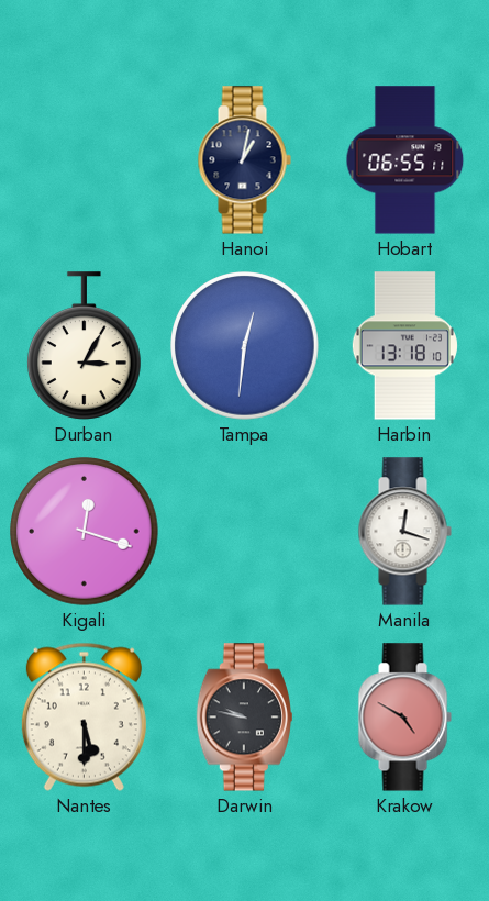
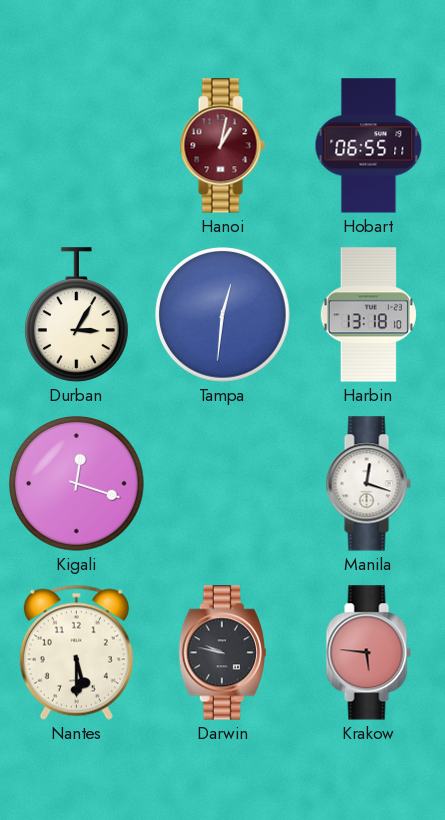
Hanoi dial: navy -> burgundy (222, 146)
Krakow: 4:50 -> 5:46 (368, 653)
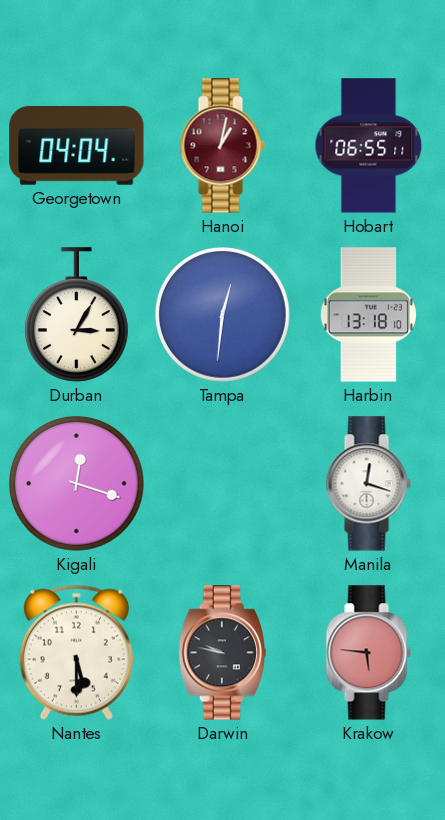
Georgetown: none -> 04:04 (77, 146)
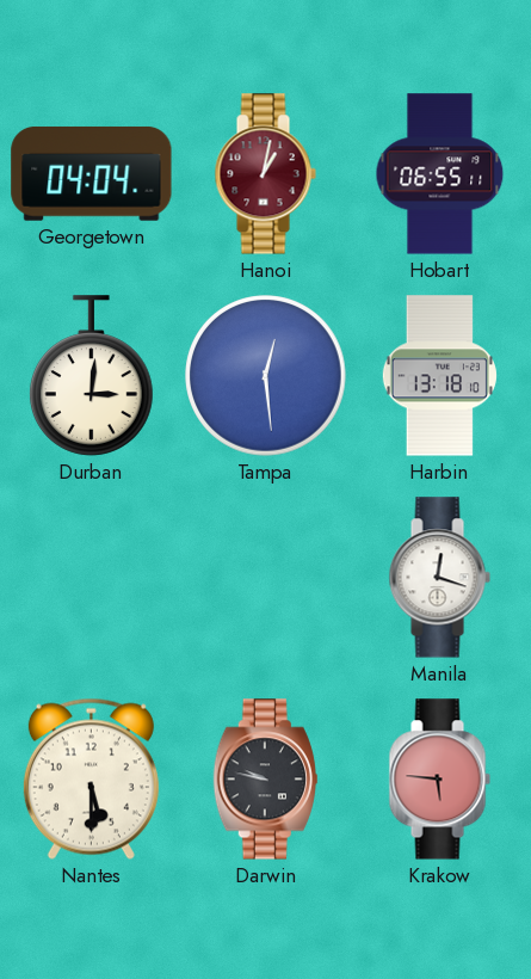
Durban: 3:05 -> 3:01 (92, 376)
Tampa: 12:31 -> 12:29 (266, 376)
Kigali: 12:18 -> none (77, 484)
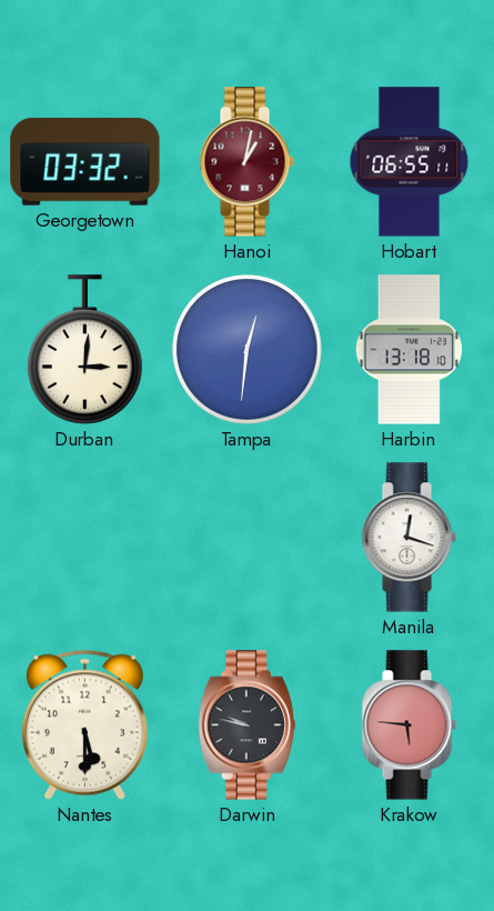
Georgetown: 04:04 -> 03:32 (85, 162)
Tampa: 12:29 -> 12:31 (248, 350)
